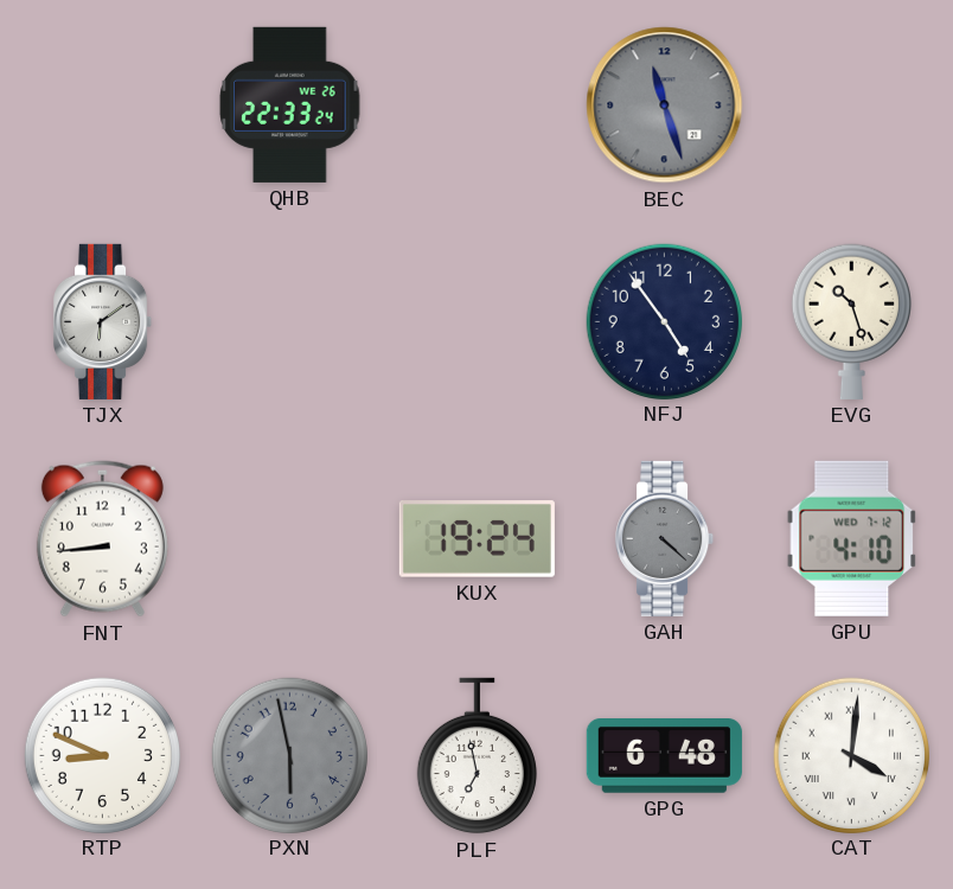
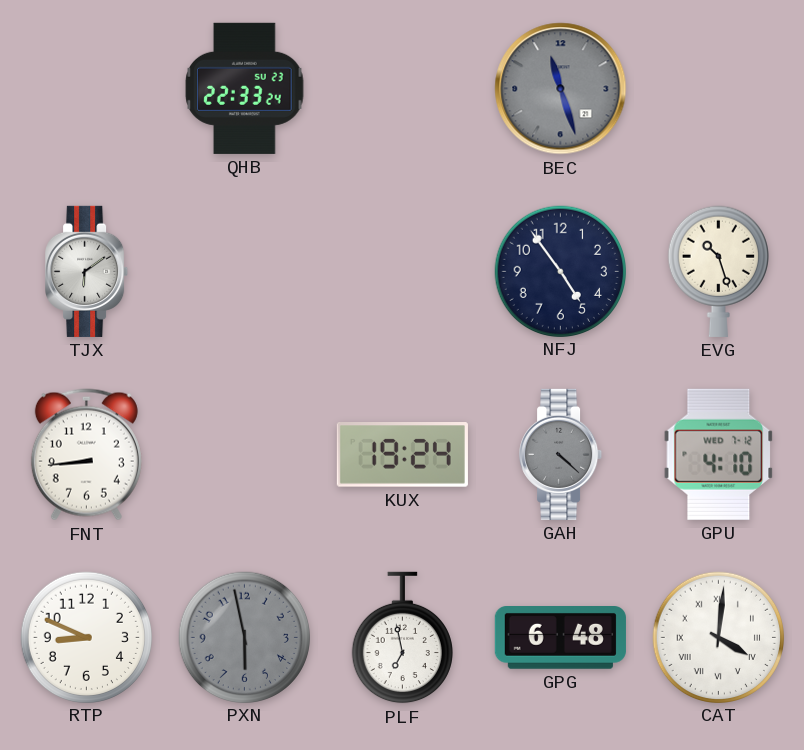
QHB date: WE 26 -> SU 23 (245, 88)
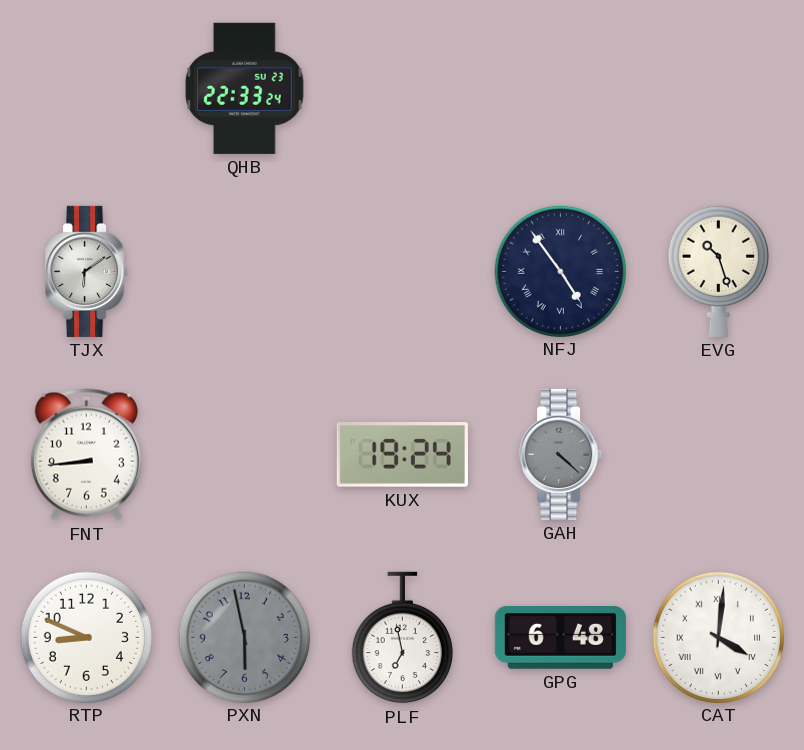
BEC: 11:27 -> none (561, 89)
NFJ numerals: Arabic -> Roman (560, 271)
GPU: 4:10 -> none (719, 454)
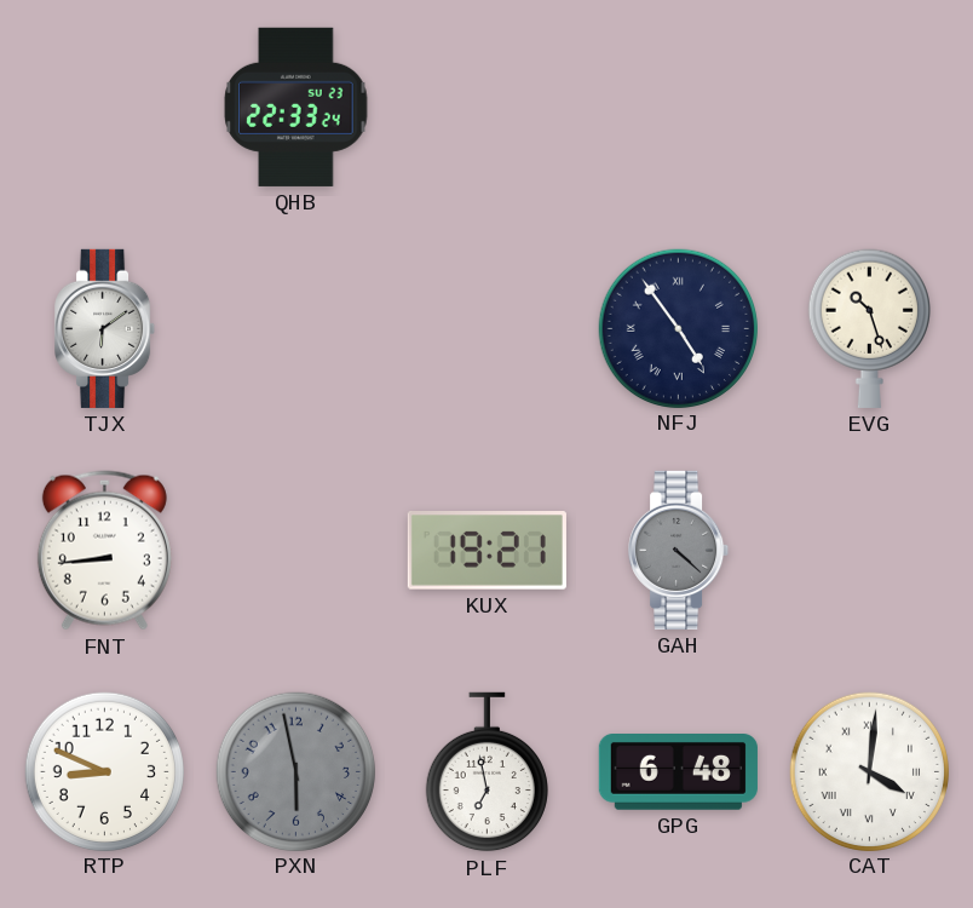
KUX: 19:24 -> 19:21 (486, 551)
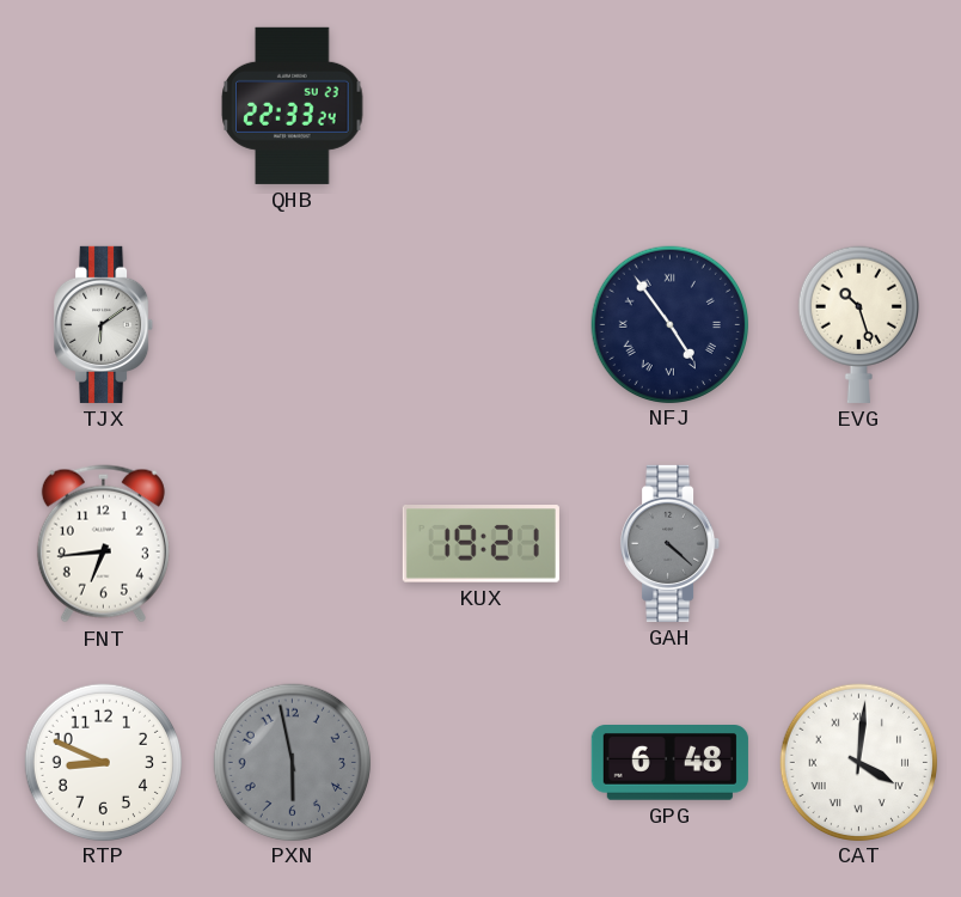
FNT: 8:44 -> 6:44 (103, 544)
PLF: 6:58 -> none (486, 772)
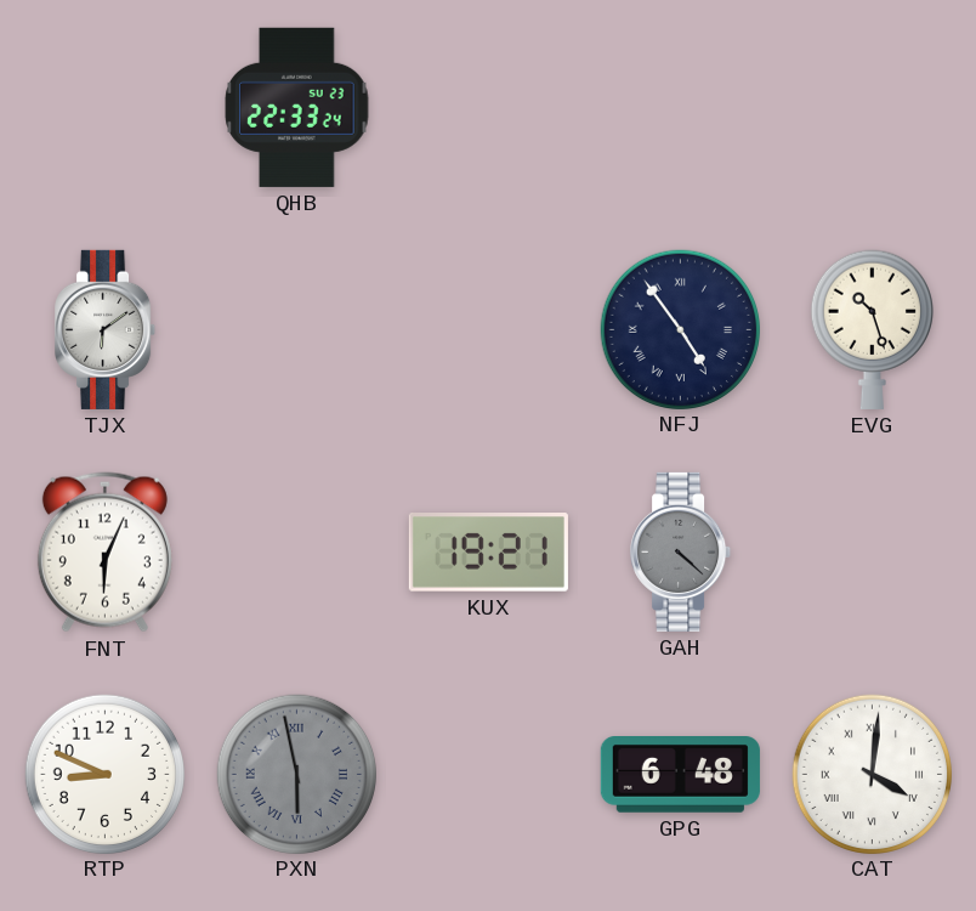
FNT: 6:44 -> 6:04 (104, 553)
PXN numerals: Arabic -> Roman (296, 774)
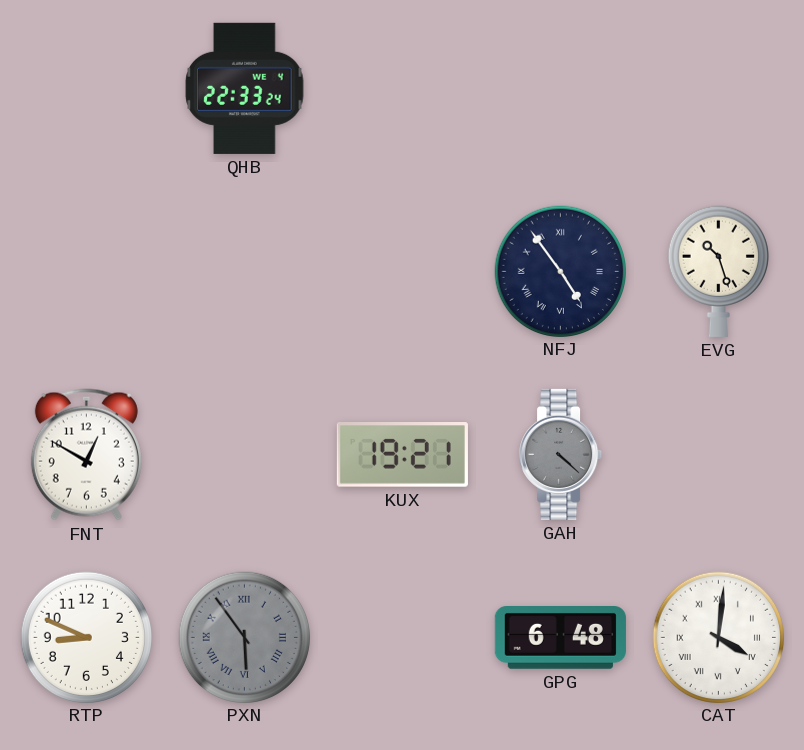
QHB date: SU 23 -> WE 4 (245, 88)
TJX: 6:09 -> none (106, 329)
FNT: 6:04 -> 12:50 (86, 455)
PXN: 5:58 -> 5:54 (244, 637)
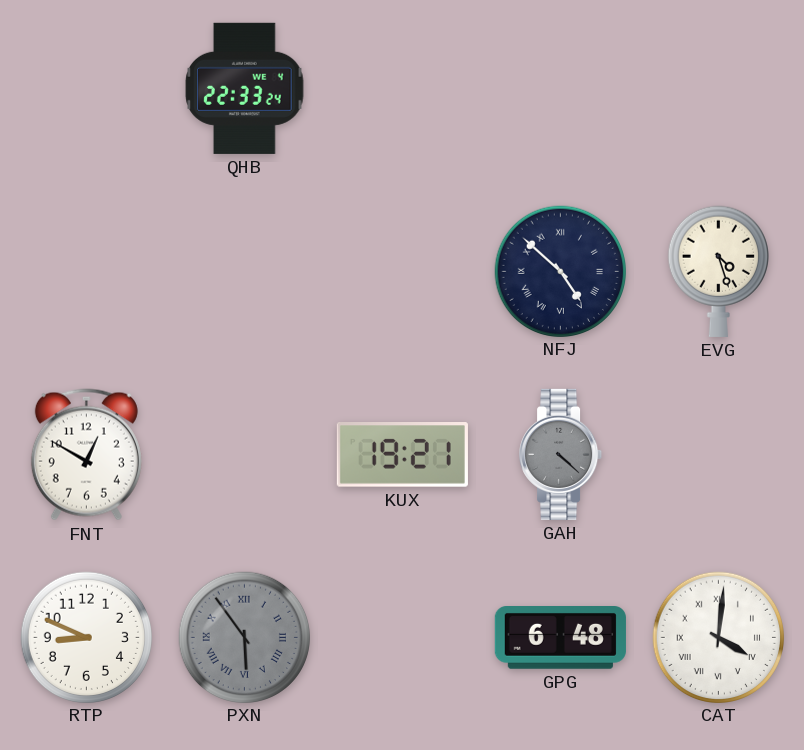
NFJ: 4:54 -> 4:52 (560, 271)
EVG: 10:27 -> 4:27 (718, 271)
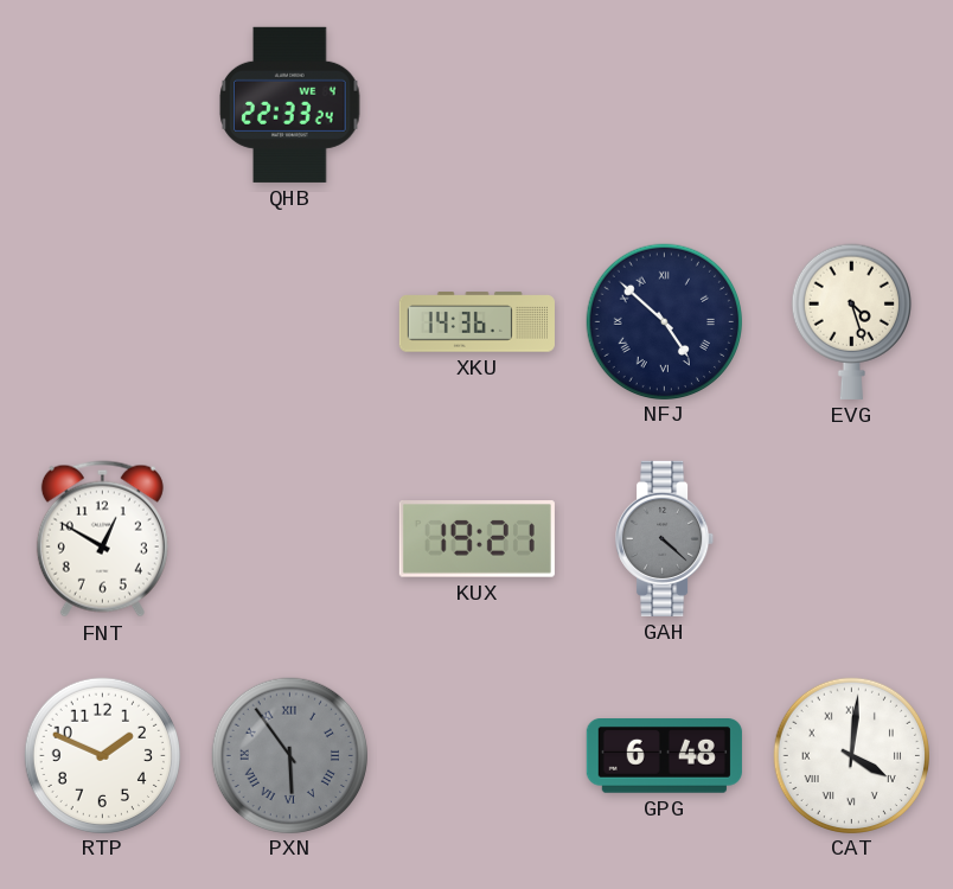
XKU: none -> 14:36 (476, 322)
RTP: 8:49 -> 1:49 (102, 755)
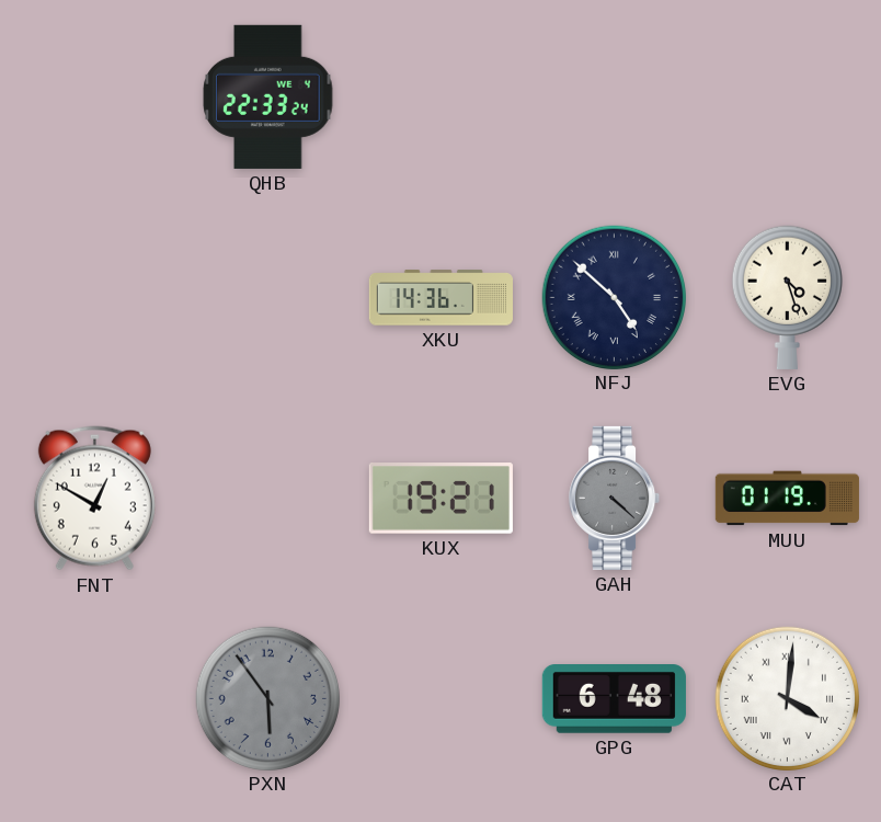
MUU: none -> 01:19 (787, 499)
RTP: 1:49 -> none (102, 755)
PXN numerals: Roman -> Arabic (267, 698)
